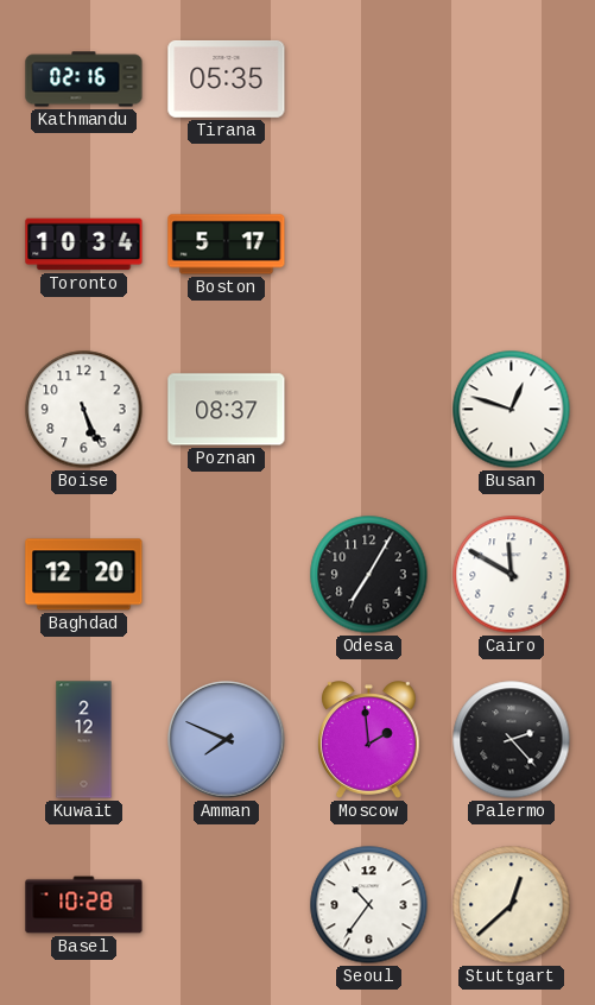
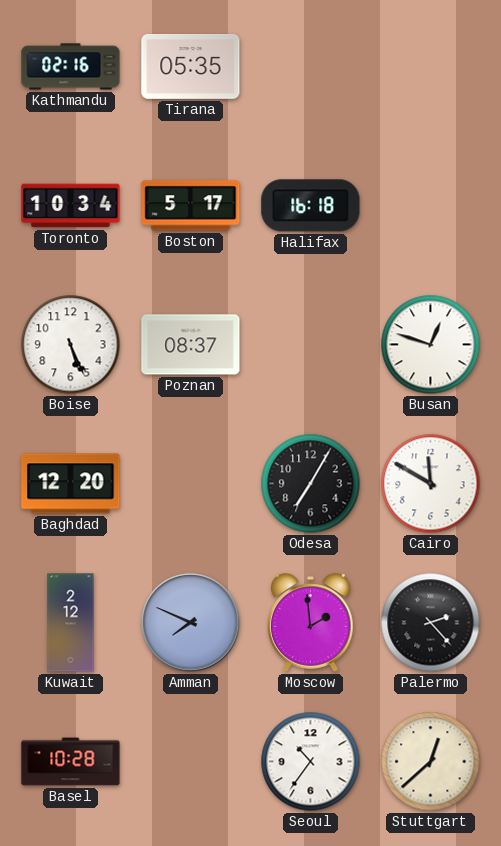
Halifax: none -> 16:18 (311, 206)
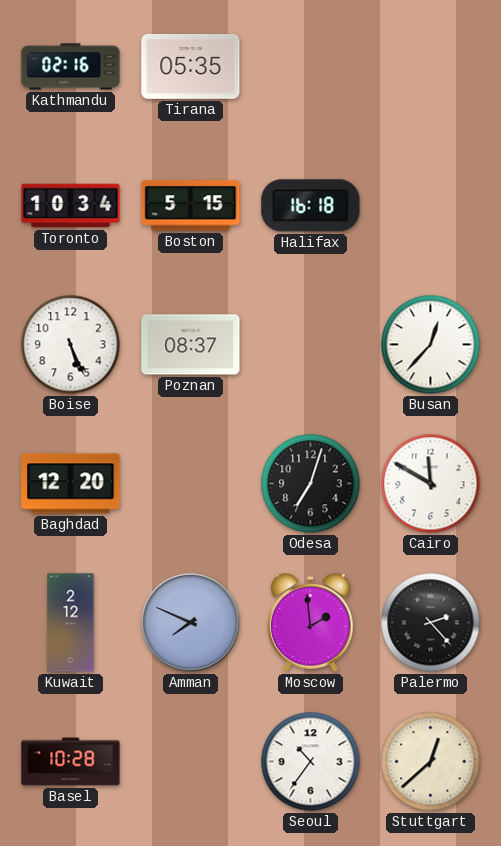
Boston: 5:17 -> 5:15 (191, 206)
Busan: 12:48 -> 12:37 (431, 345)
Odesa: 7:05 -> 7:03 (311, 484)
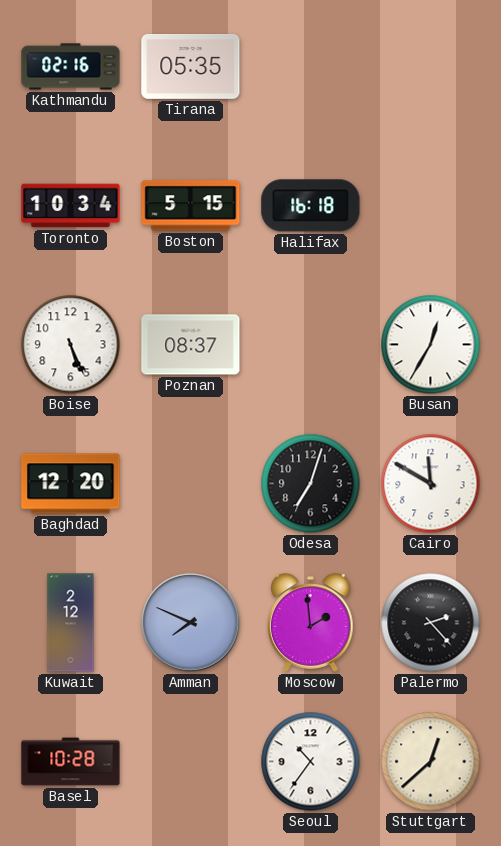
Busan: 12:37 -> 12:35 (431, 345)
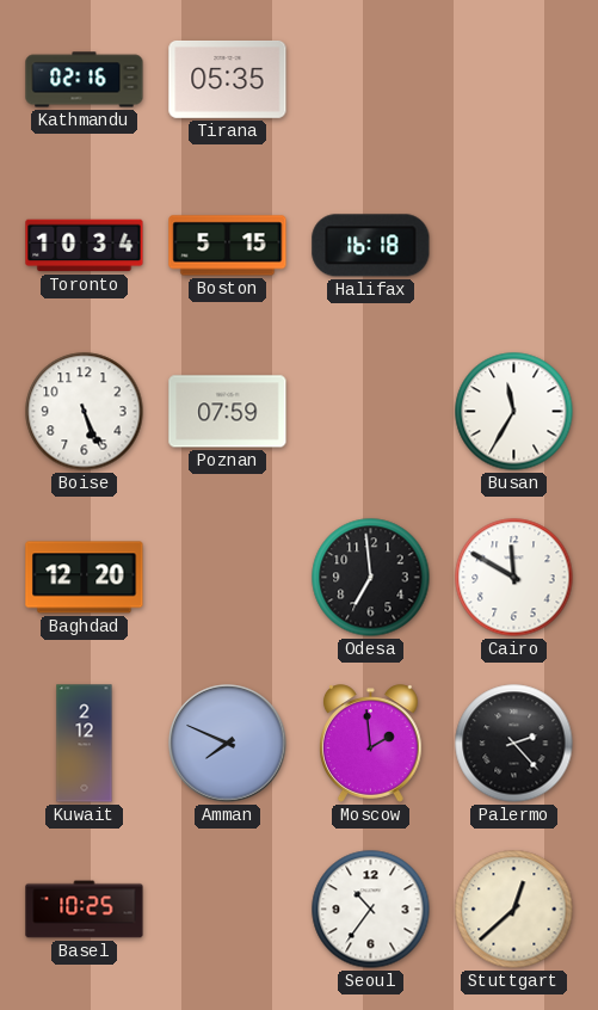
Poznan: 08:37 -> 07:59 (228, 412)
Busan: 12:35 -> 11:35 (514, 412)
Odesa: 7:03 -> 6:59 (371, 578)
Basel: 10:28 -> 10:25 (85, 910)
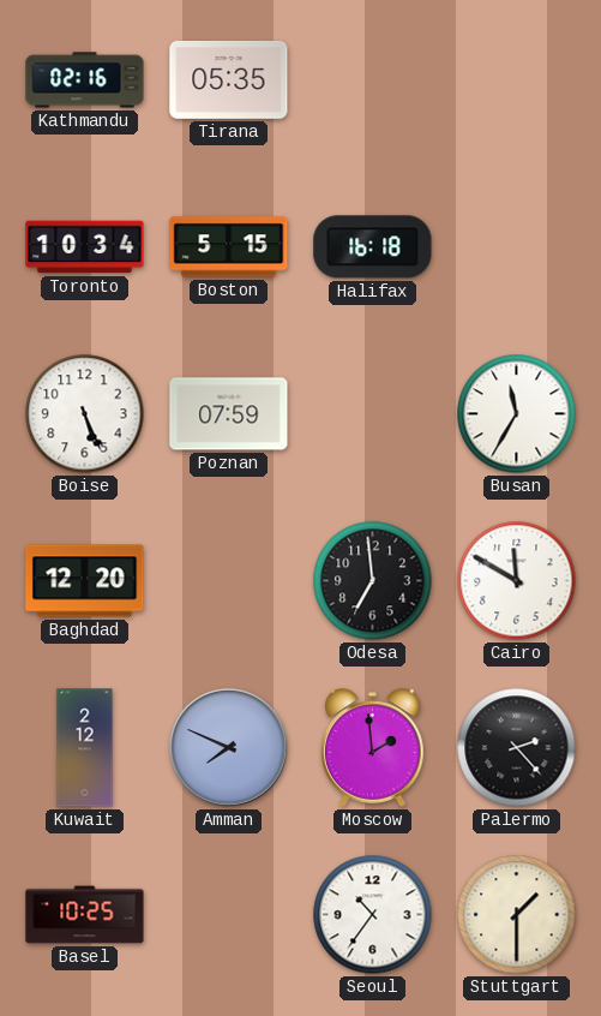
Stuttgart: 12:38 -> 1:30 (517, 915)
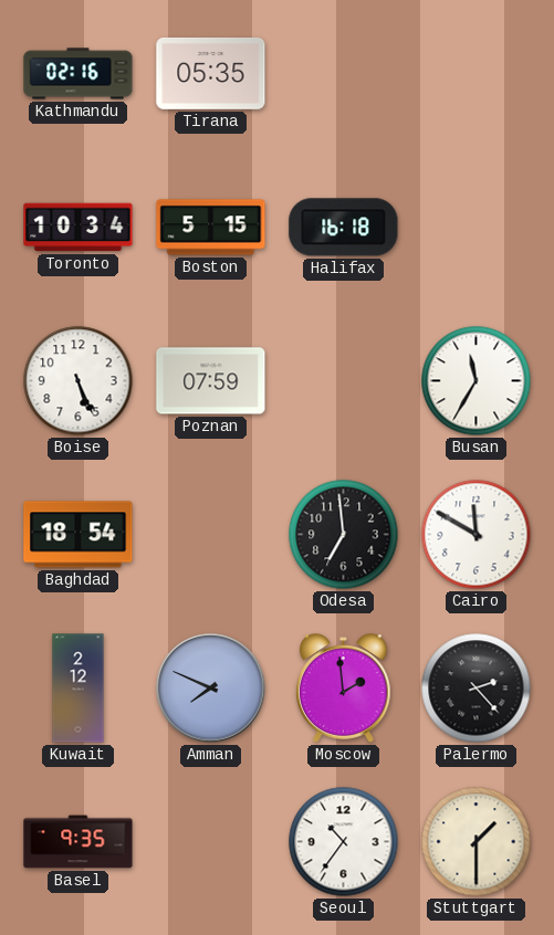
Baghdad: 12:20 -> 18:54 (79, 535)
Basel: 10:25 -> 9:35 (79, 842)
